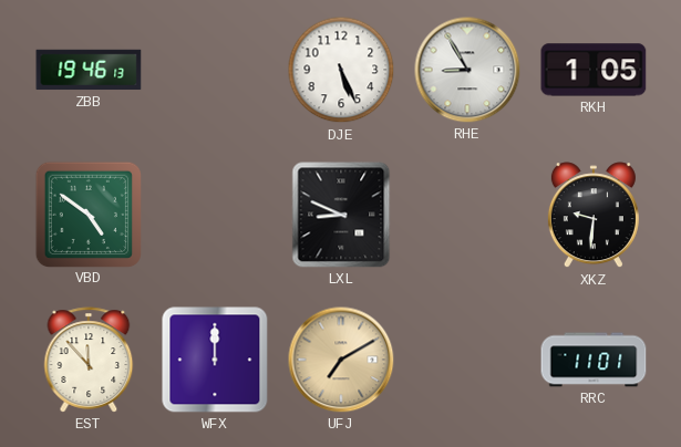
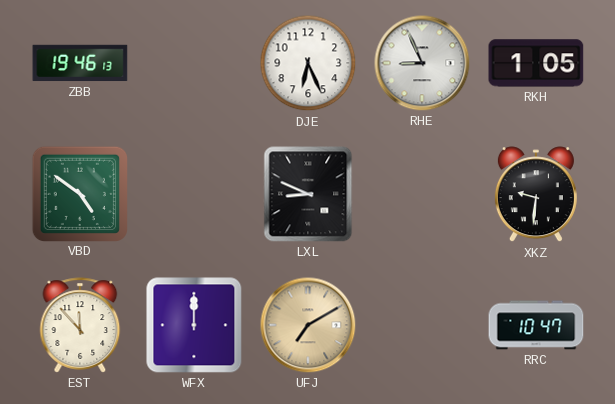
DJE: 5:26 -> 6:26 (308, 63)
RHE: 8:55 -> 8:56 (422, 63)
RRC: 11:01 -> 10:47 (536, 325)
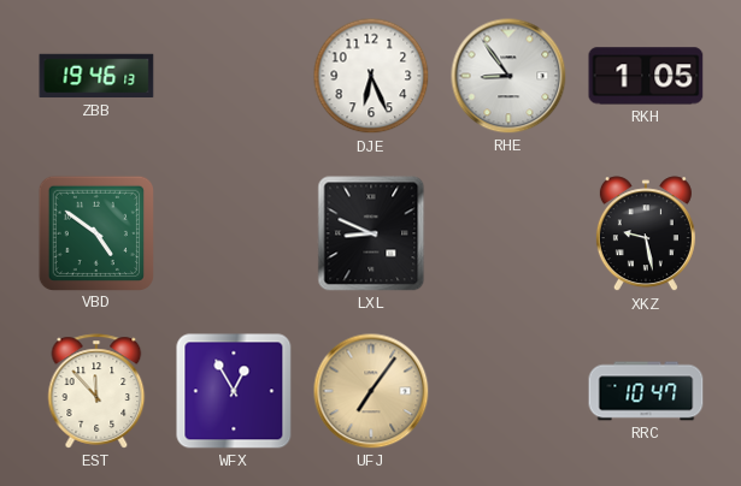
RHE: 8:56 -> 8:54 (508, 76)
XKZ: 9:31 -> 9:28 (646, 235)
WFX: 12:00 -> 12:55 (234, 391)
UFJ: 7:10 -> 7:06 (371, 391)
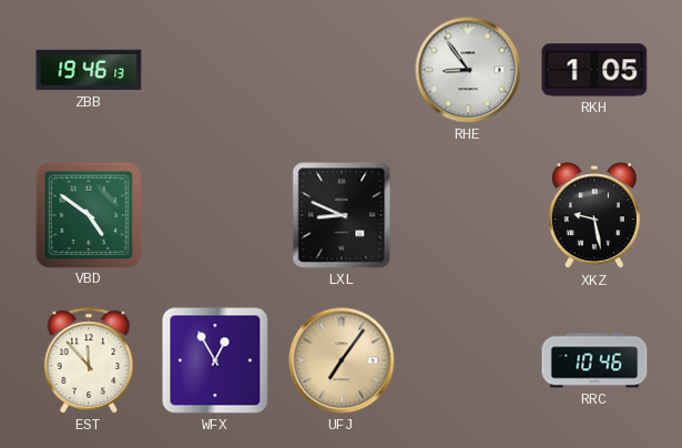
DJE: 6:26 -> none (371, 76)
RRC: 10:47 -> 10:46 (594, 360)
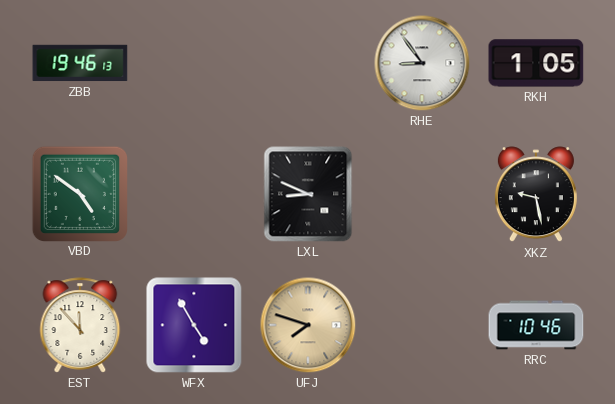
WFX: 12:55 -> 4:55 (194, 325)
UFJ: 7:06 -> 7:48 (308, 325)
